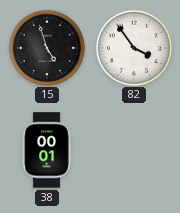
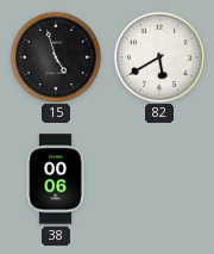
82: 3:54 -> 5:40 (158, 56)
38: 00:01 -> 00:06 (56, 179)
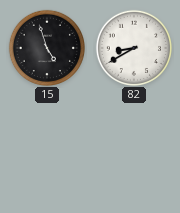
82: 5:40 -> 8:40 (133, 47)
38: 00:06 -> none (56, 179)
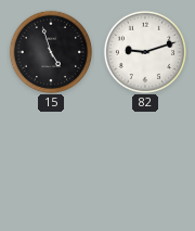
82: 8:40 -> 9:12 (144, 51)
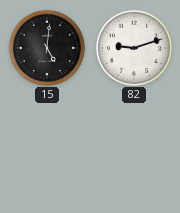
15: 4:57 -> 5:01 (46, 47)
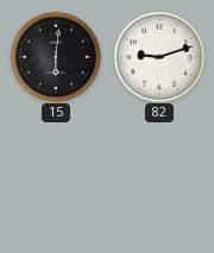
15: 5:01 -> 6:01 (55, 56)
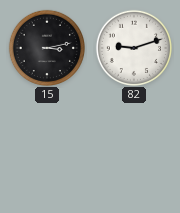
15: 6:01 -> 3:13 (46, 47)
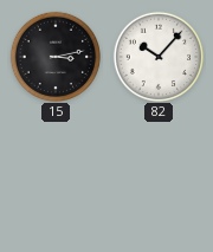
82: 9:12 -> 10:07 (157, 56)
